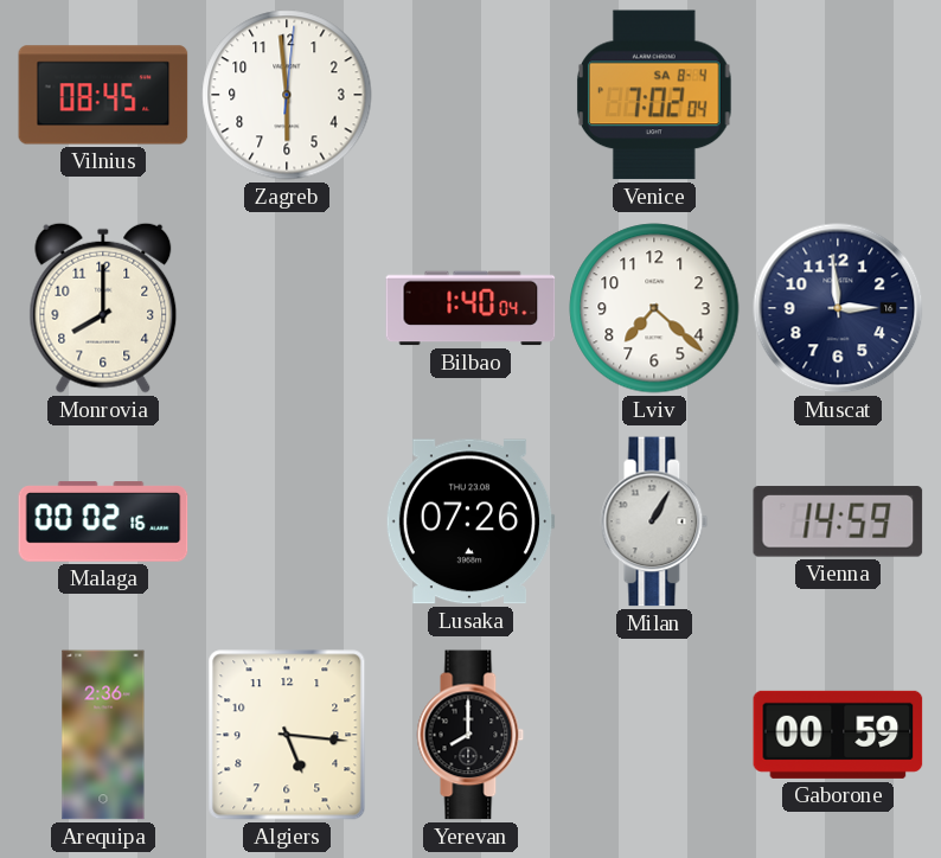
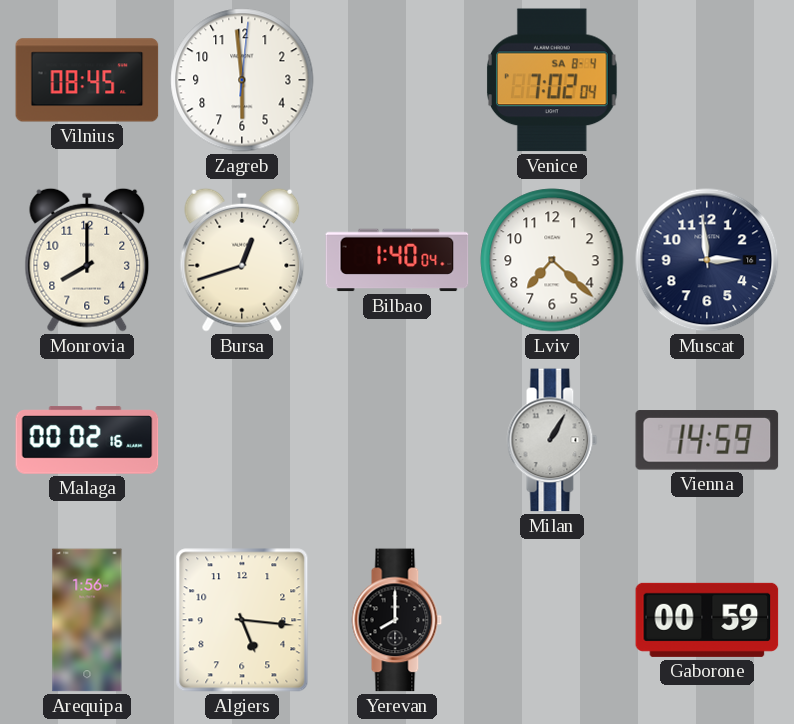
Bursa: none -> 12:42 (242, 260)
Lusaka: 07:26 -> none (470, 521)
Arequipa: 2:36 -> 1:56 (87, 620)
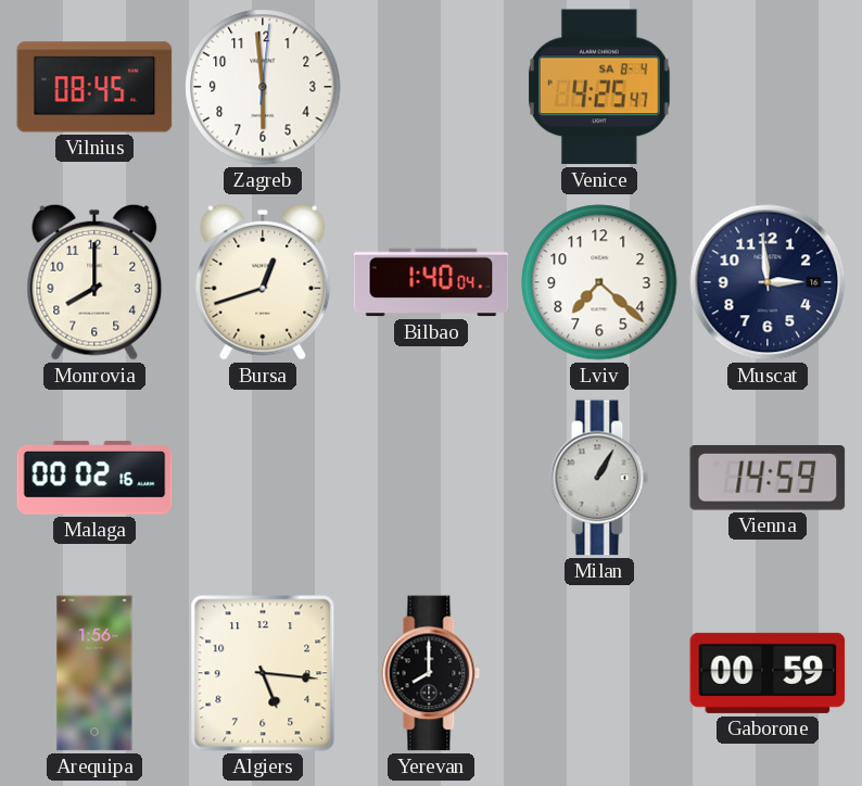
Venice: 7:02 -> 4:25 (600, 87)
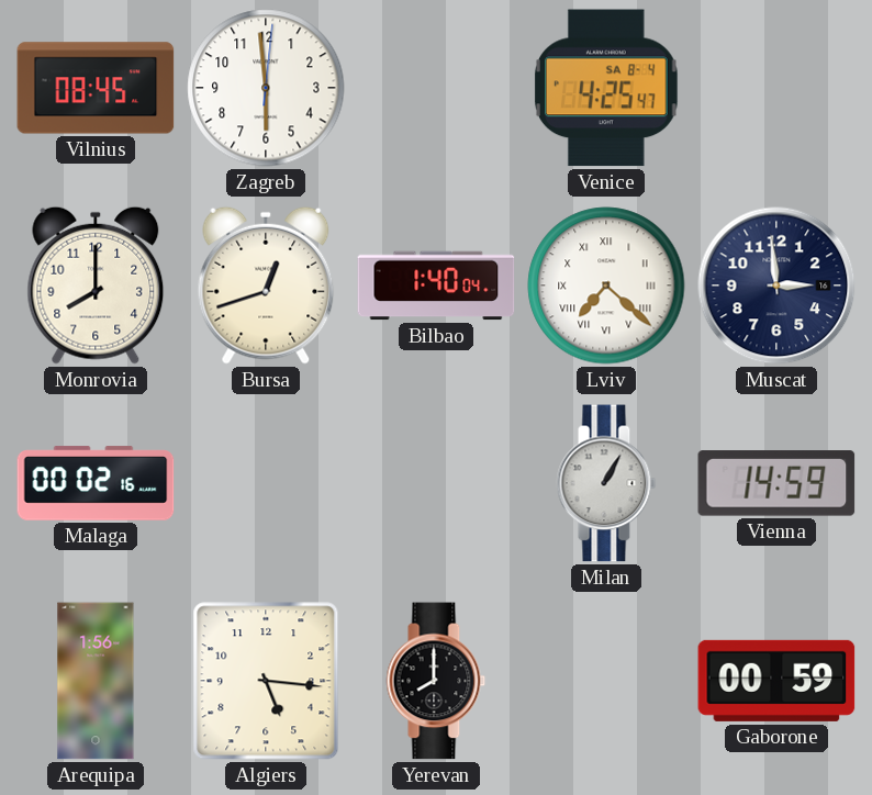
Lviv numerals: Arabic -> Roman (606, 285)
